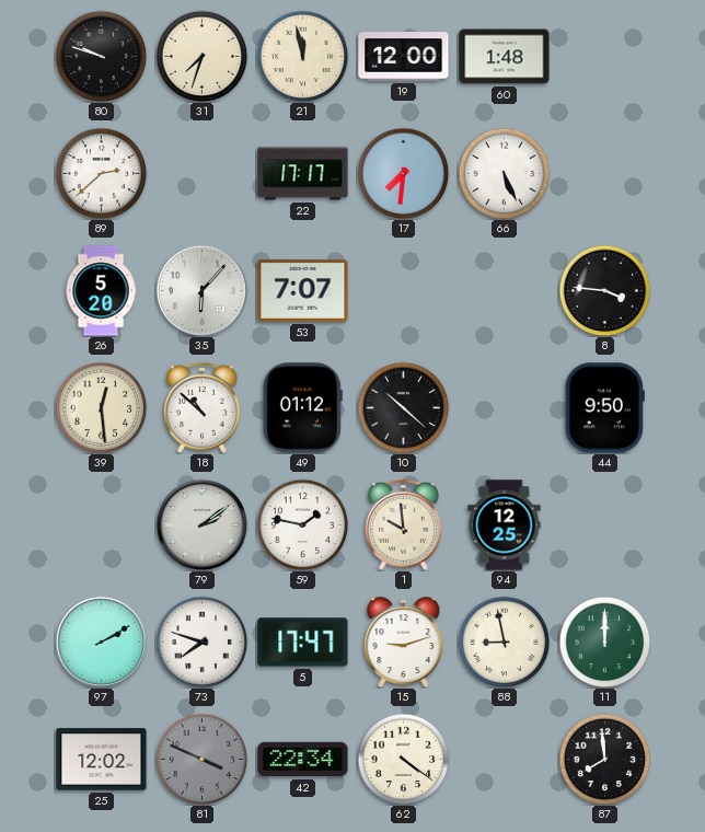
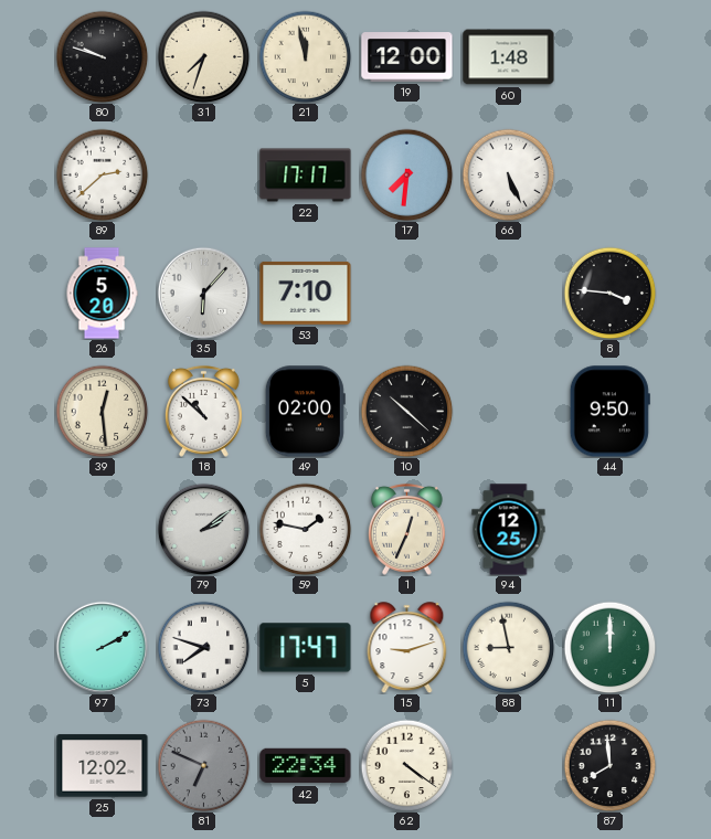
53: 7:07 -> 7:10 (306, 293)
49: 01:12 -> 02:00 (305, 412)
1: 9:59 -> 12:34 (406, 529)
81: 3:49 -> 6:49 (203, 765)
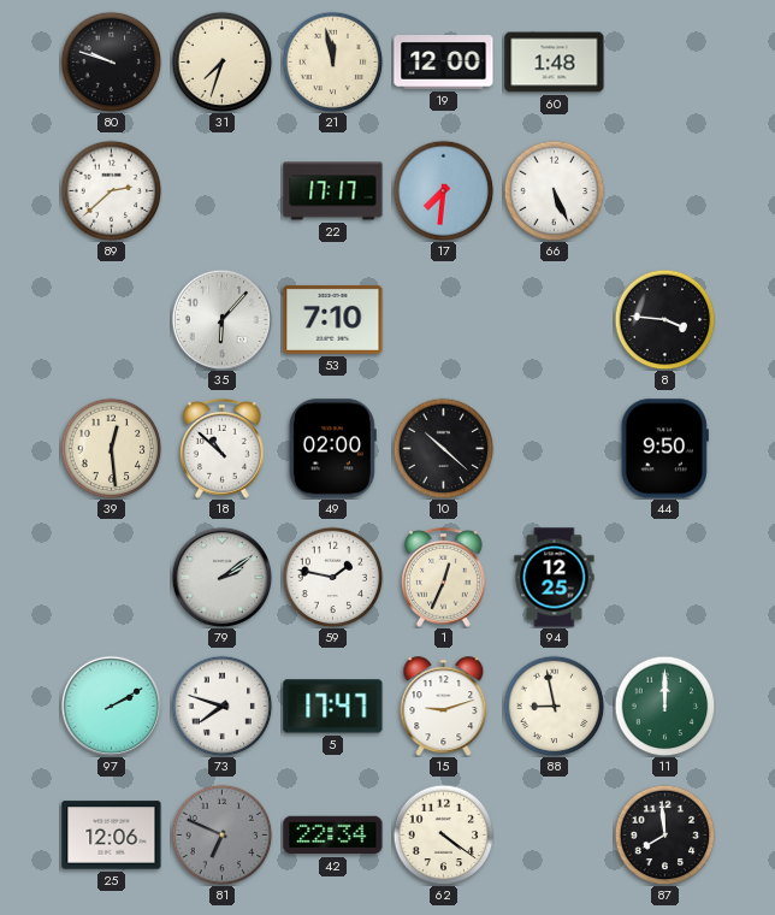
26: 5:20 -> none (102, 294)
25: 12:02 -> 12:06 (112, 836)
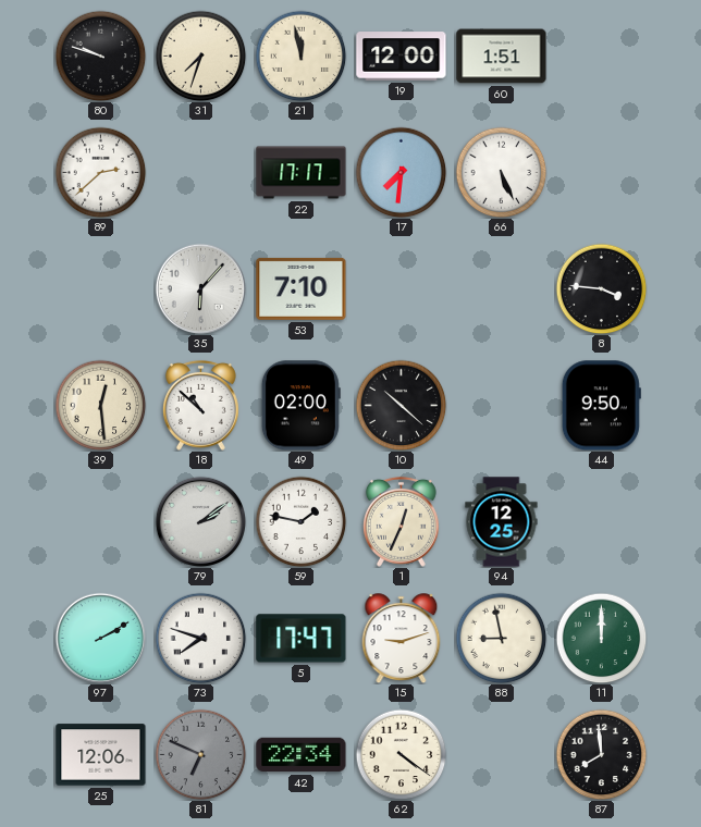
60: 1:48 -> 1:51 (502, 57)
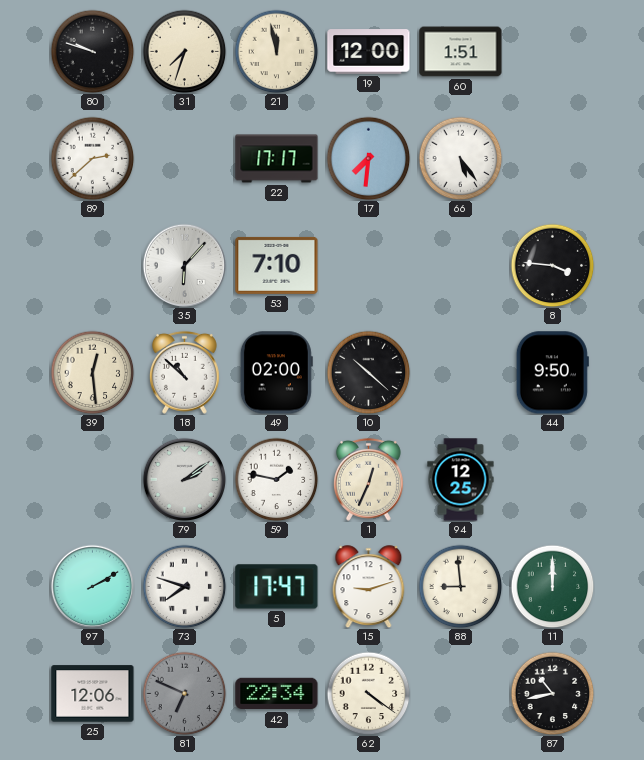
66: 5:26 -> 5:24 (460, 158)
88: 8:58 -> 8:59 (460, 586)
87: 7:59 -> 10:43 (552, 693)
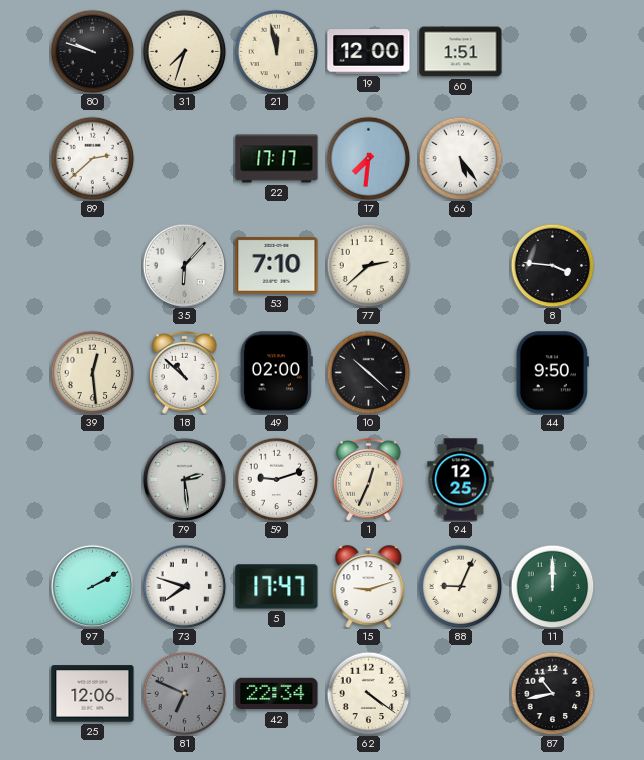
77: none -> 2:38 (368, 265)
79: 2:09 -> 2:29 (184, 479)
59: 1:47 -> 9:12 (276, 479)
88: 8:59 -> 9:04 (460, 586)
